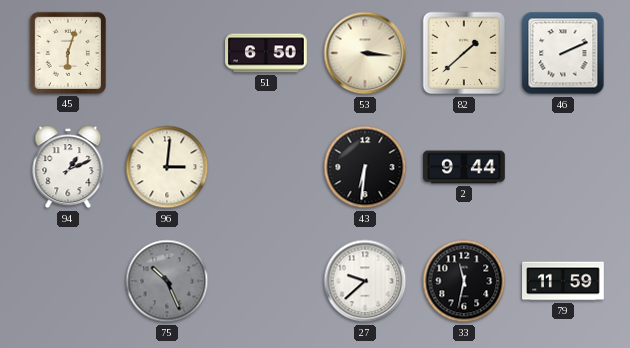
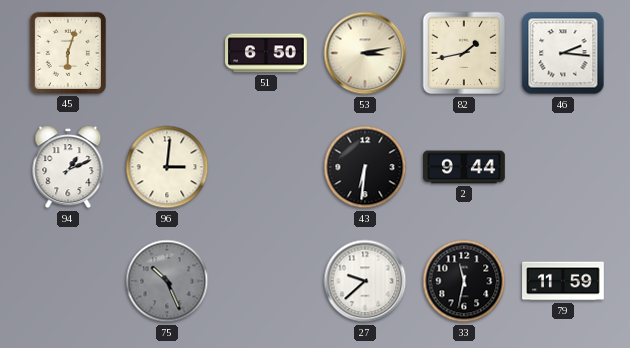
53: 3:16 -> 3:13 (365, 53)
82: 1:38 -> 1:43 (464, 53)
46: 2:11 -> 2:16 (563, 53)
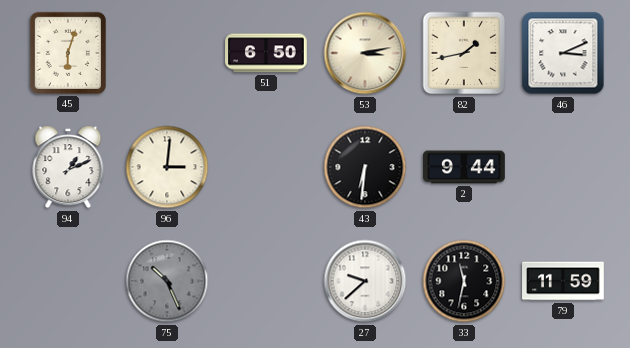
46: 2:16 -> 3:11 (563, 53)
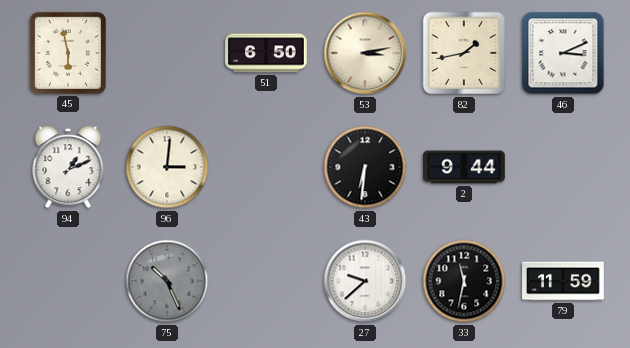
45: 6:03 -> 5:58 (68, 53)
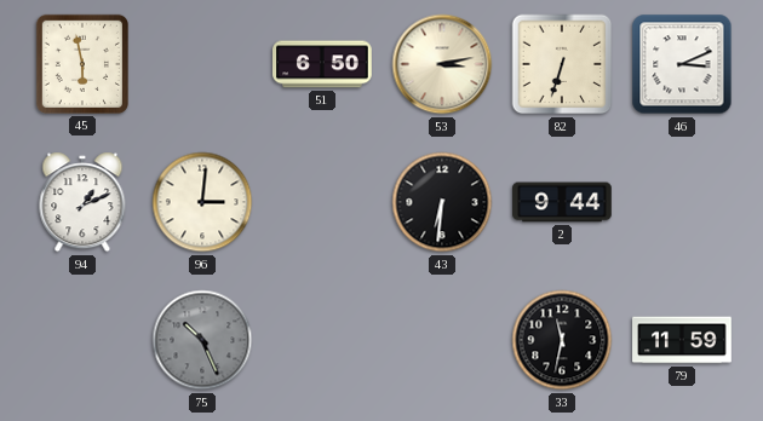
82: 1:43 -> 6:33 (562, 64)
27: 9:38 -> none (365, 281)
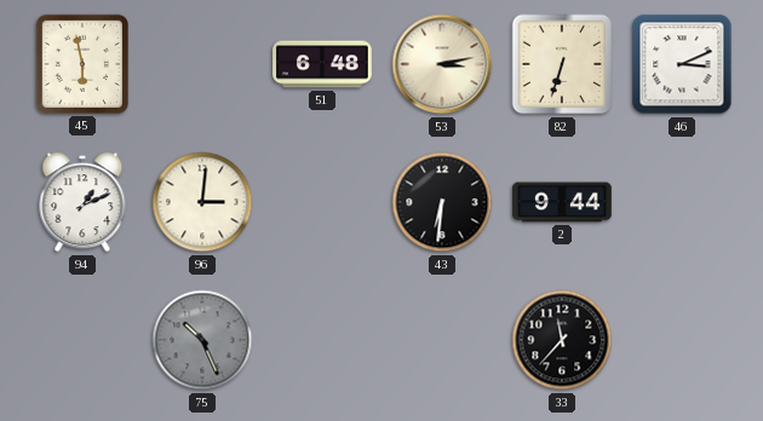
51: 6:50 -> 6:48 (322, 64)
33: 11:32 -> 11:37 (562, 340)
79: 11:59 -> none (682, 340)
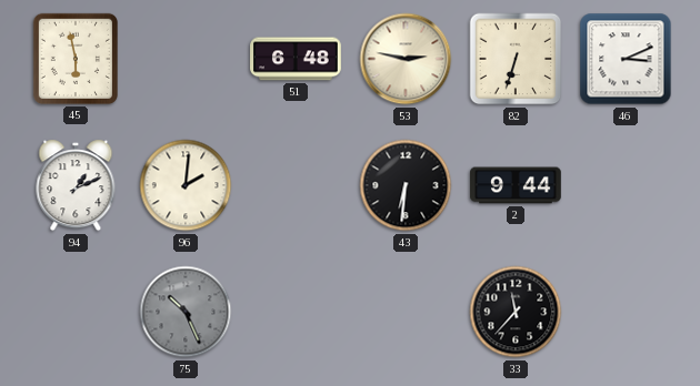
53: 3:13 -> 2:47 (406, 59)
96: 3:01 -> 2:01 (186, 185)
